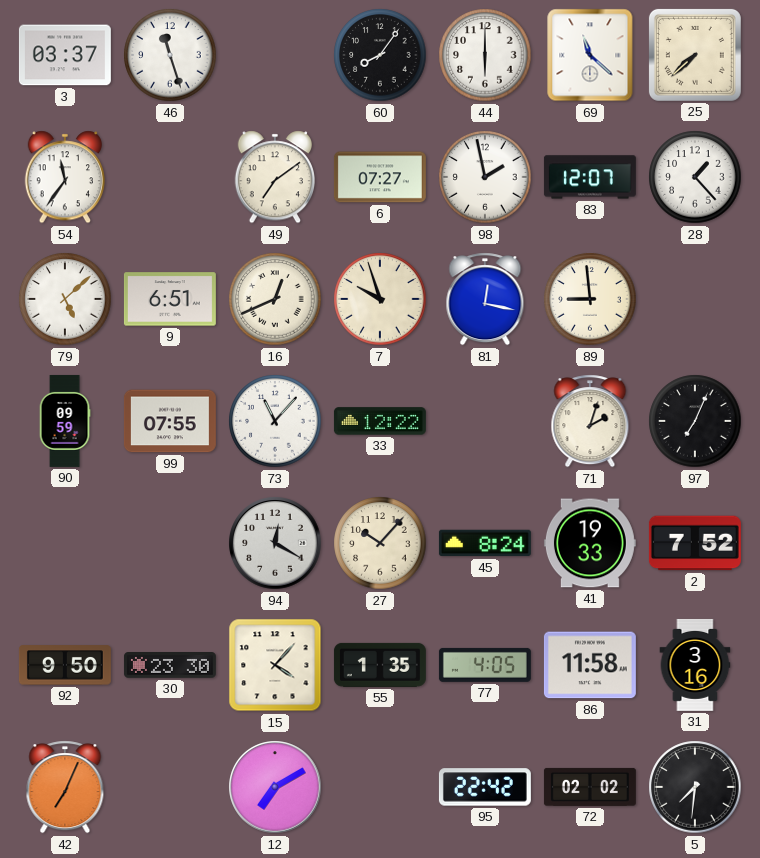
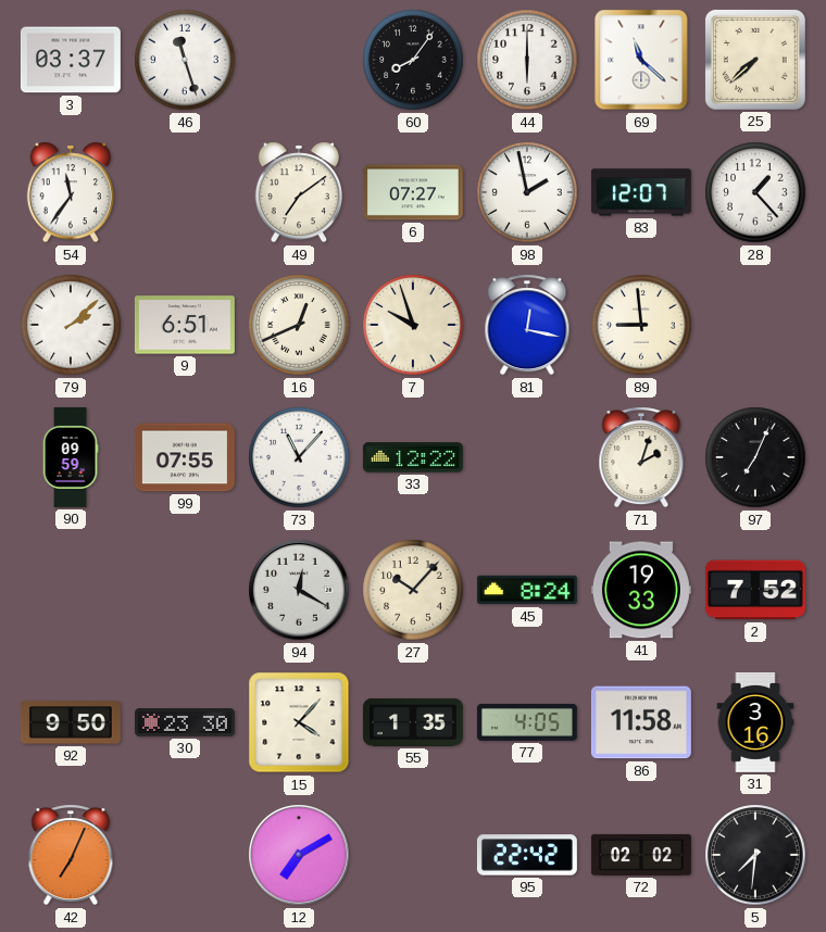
79: 5:08 -> 2:08 (71, 325)
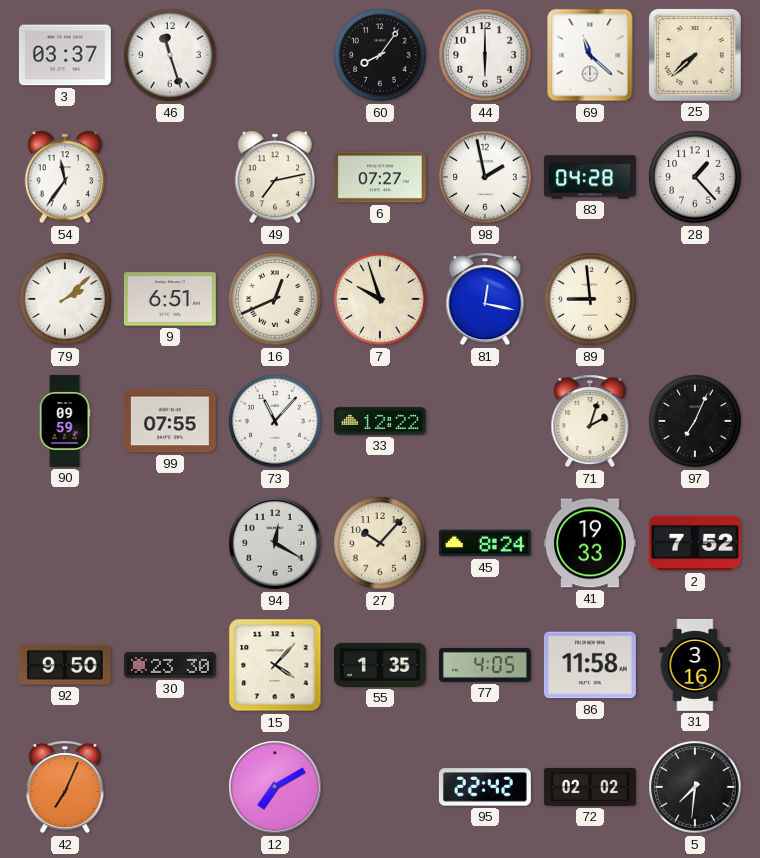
49: 7:09 -> 7:13 (274, 177)
83: 12:07 -> 04:28 (590, 177)
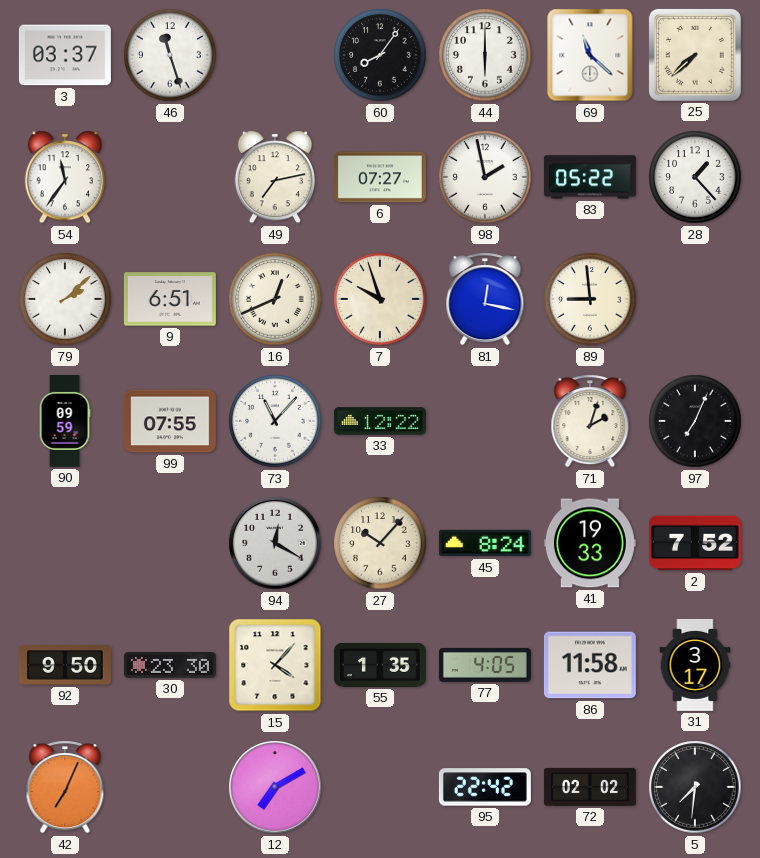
83: 04:28 -> 05:22 (590, 177)
31: 3:16 -> 3:17 (695, 665)
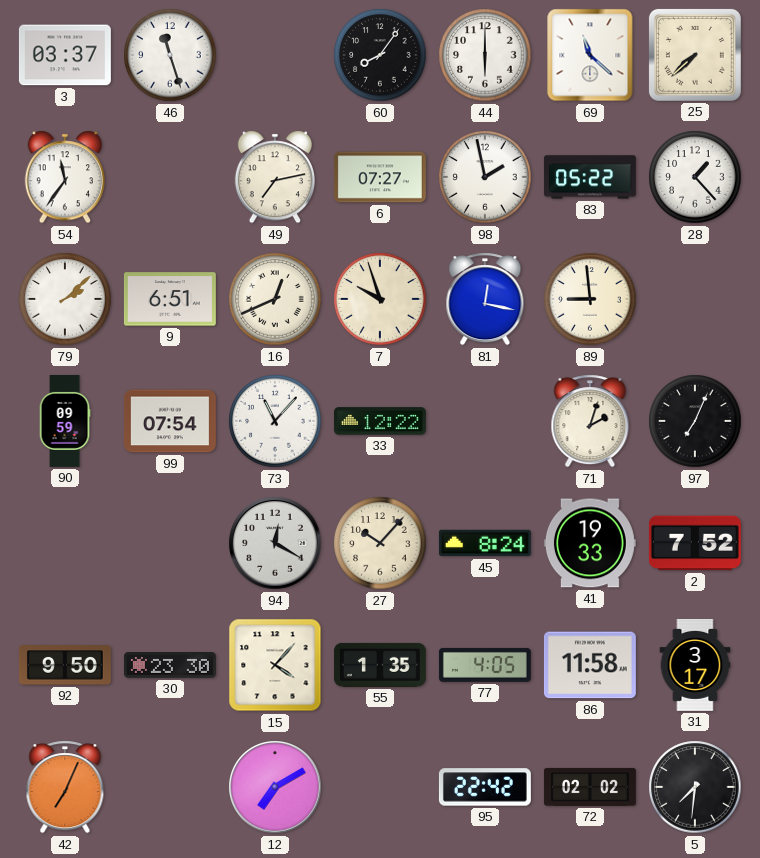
99: 07:55 -> 07:54 (170, 421)
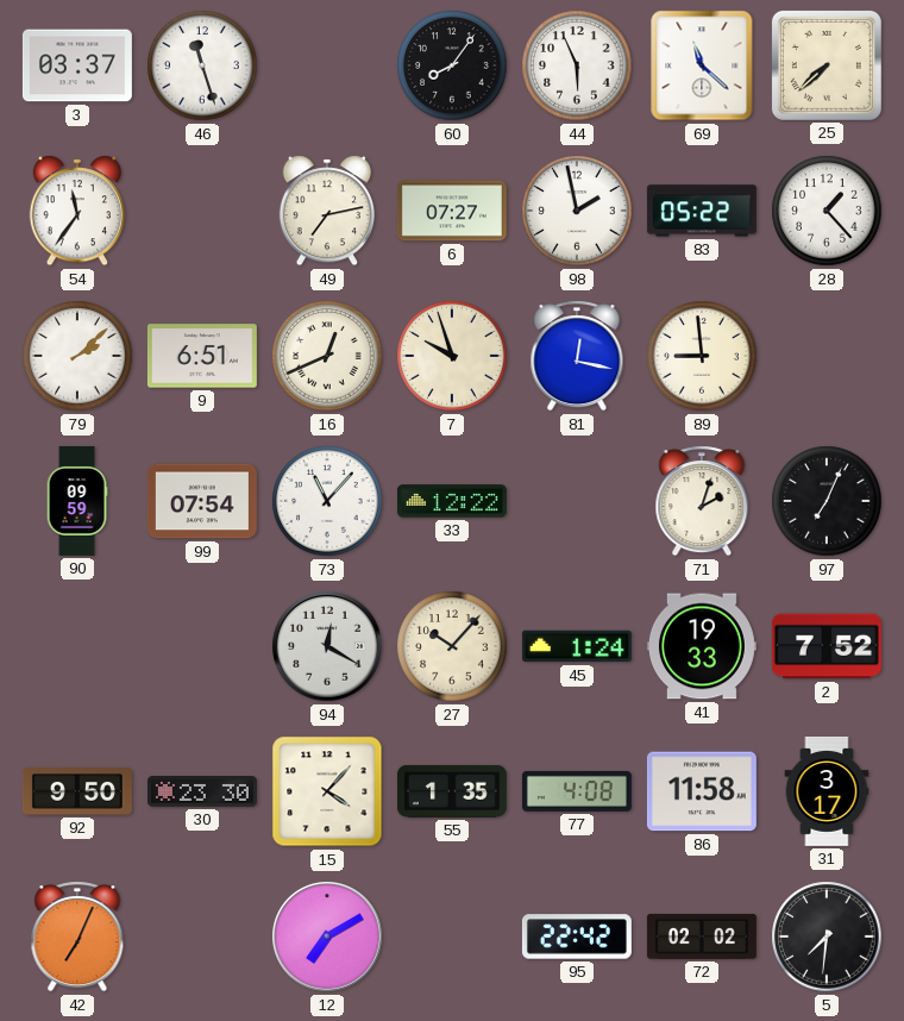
44: 6:00 -> 5:56 (577, 65)
45: 8:24 -> 1:24 (577, 646)
77: 4:05 -> 4:08 (577, 791)
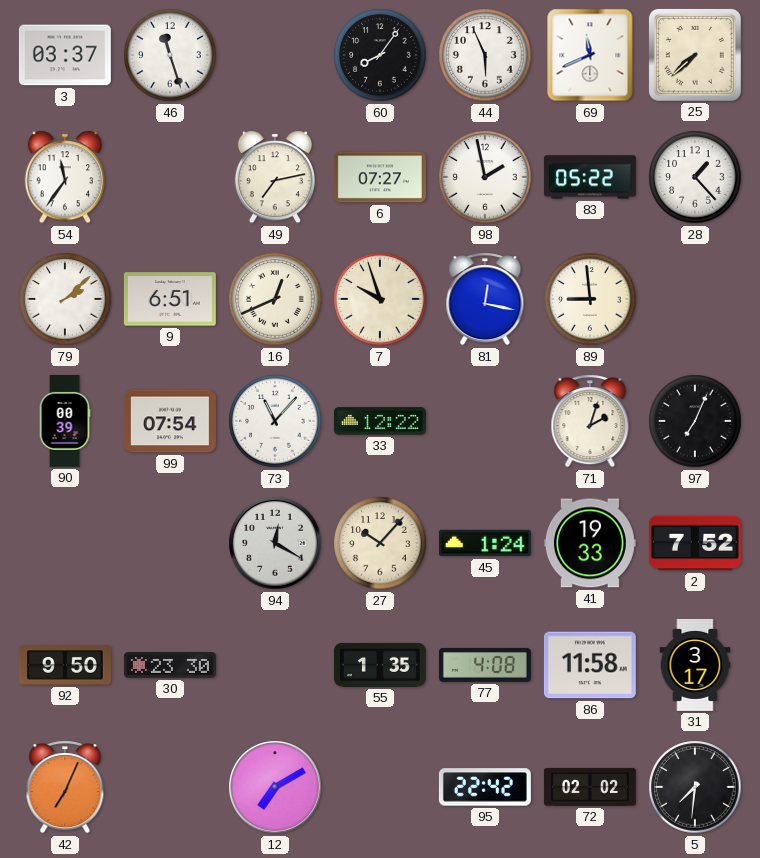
69: 11:22 -> 11:41 (590, 55)
90: 09:59 -> 00:39 (65, 421)
15: 4:07 -> none (327, 791)
